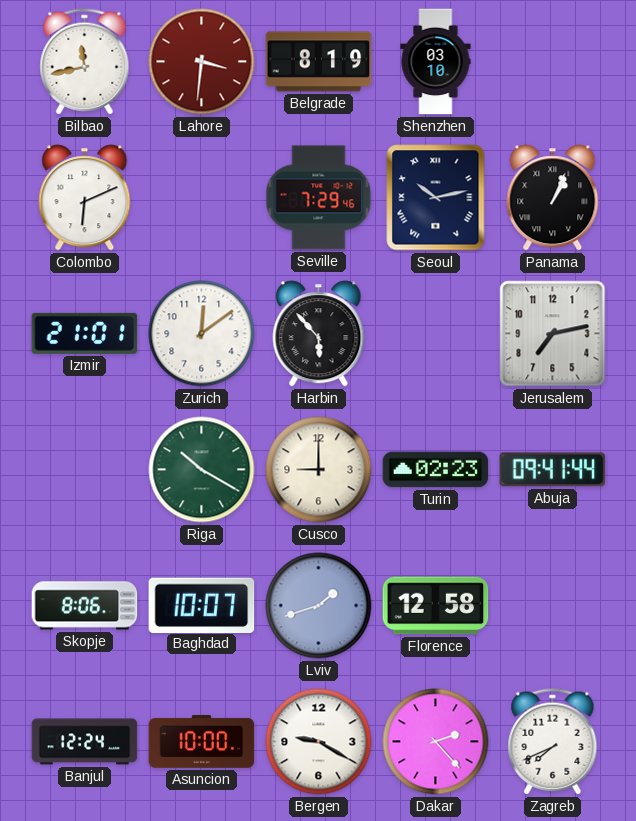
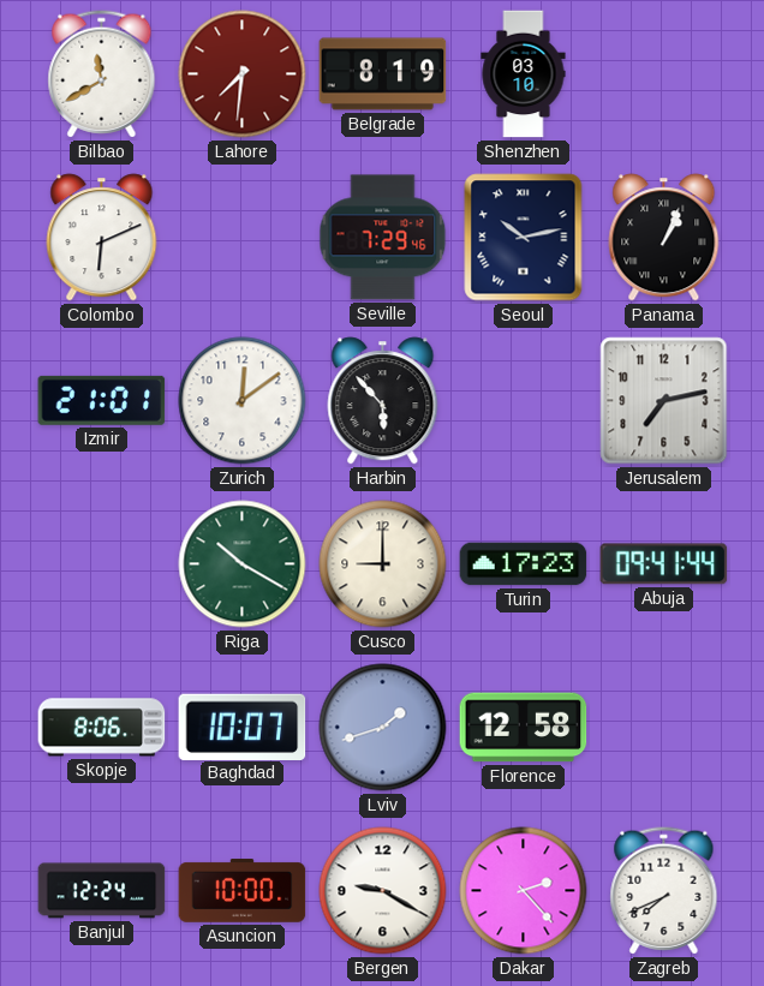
Bilbao: 11:43 -> 11:40 (102, 74)
Lahore: 3:31 -> 7:31 (243, 74)
Turin: 02:23 -> 17:23 (524, 564)
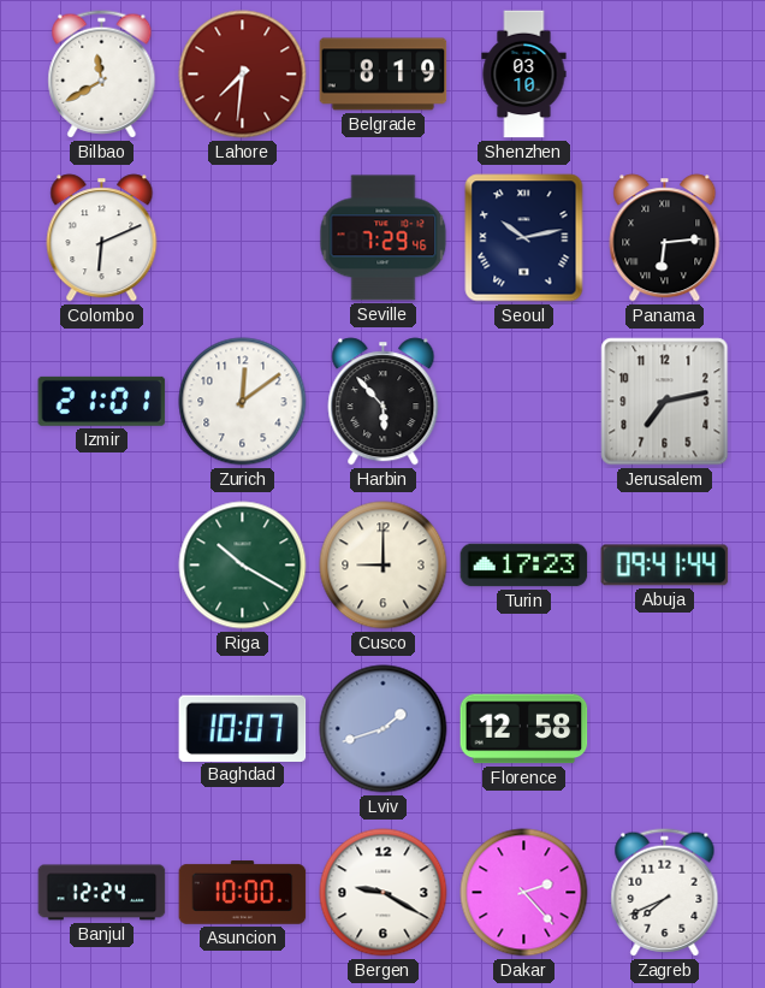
Panama: 1:04 -> 6:14 (665, 238)
Skopje: 8:06 -> none (102, 728)
